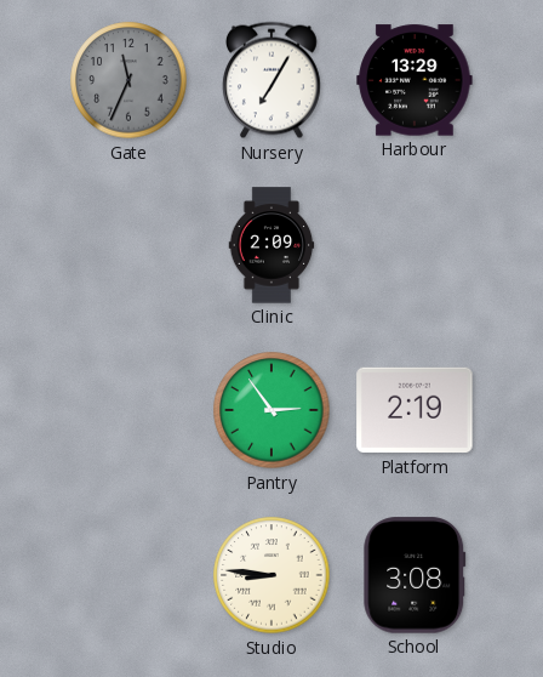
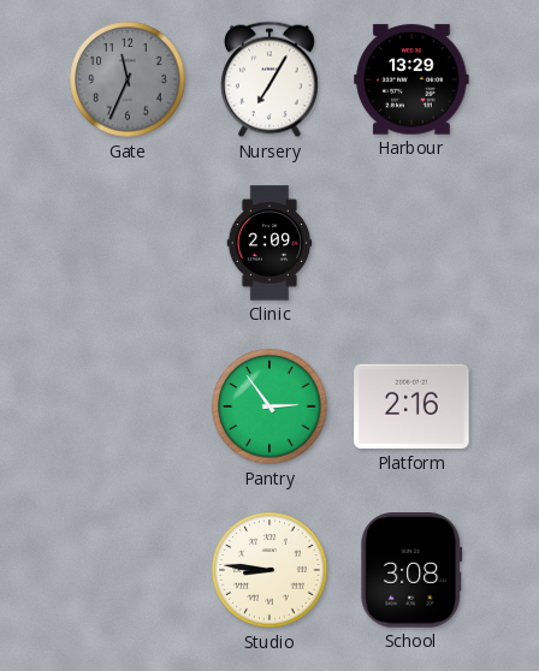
Platform: 2:19 -> 2:16 (411, 406)
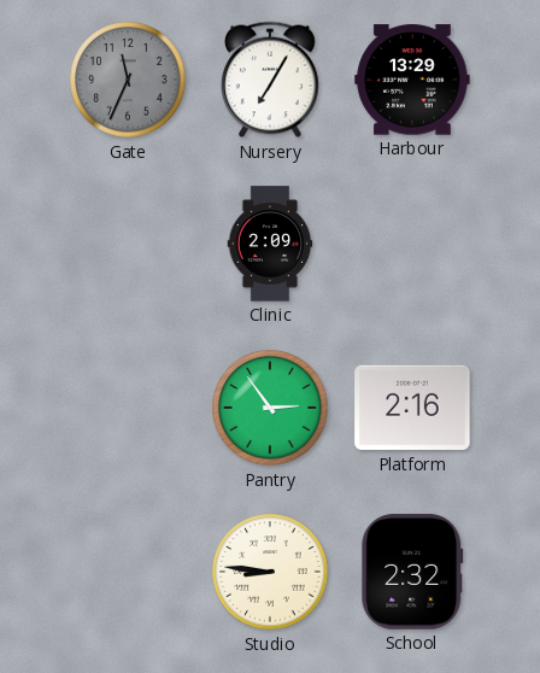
School: 3:08 -> 2:32 (412, 572)
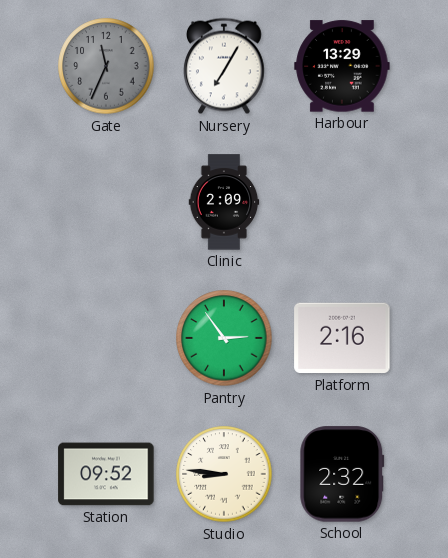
Station: none -> 09:52 (106, 474)
